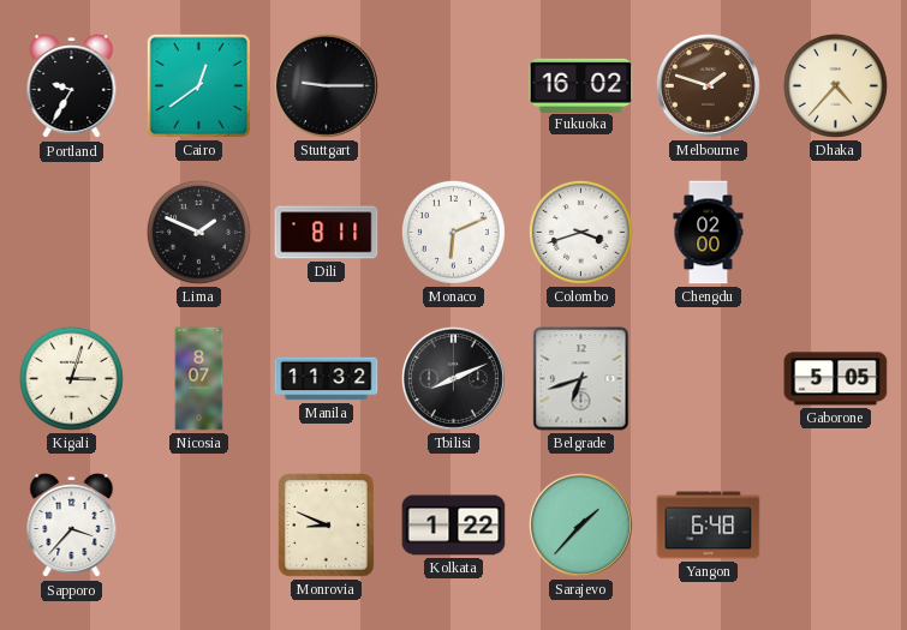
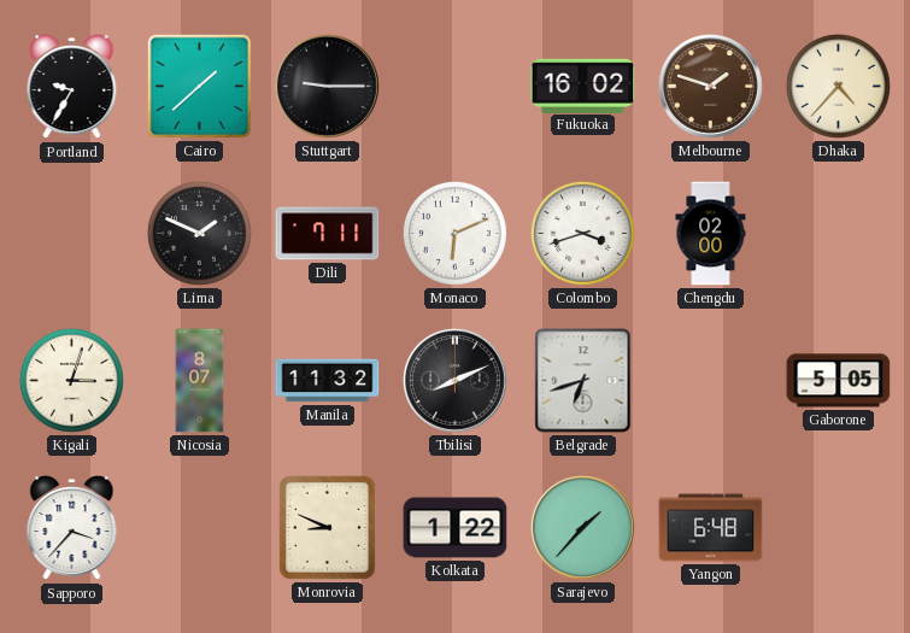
Cairo: 12:39 -> 1:38 (199, 86)
Dili: 8:11 -> 7:11 (328, 234)
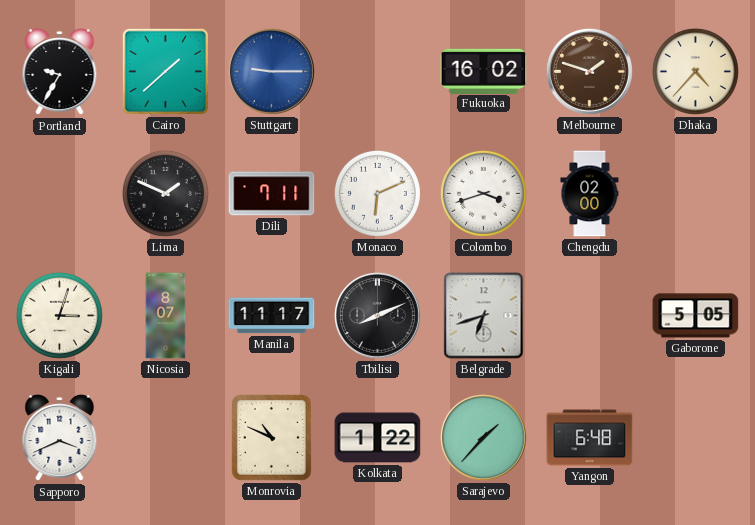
Stuttgart dial: black -> blue (272, 72)
Manila: 11:32 -> 11:17 (272, 316)
Sapporo: 3:37 -> 3:41 (60, 438)
Monrovia: 8:49 -> 10:49 (271, 437)
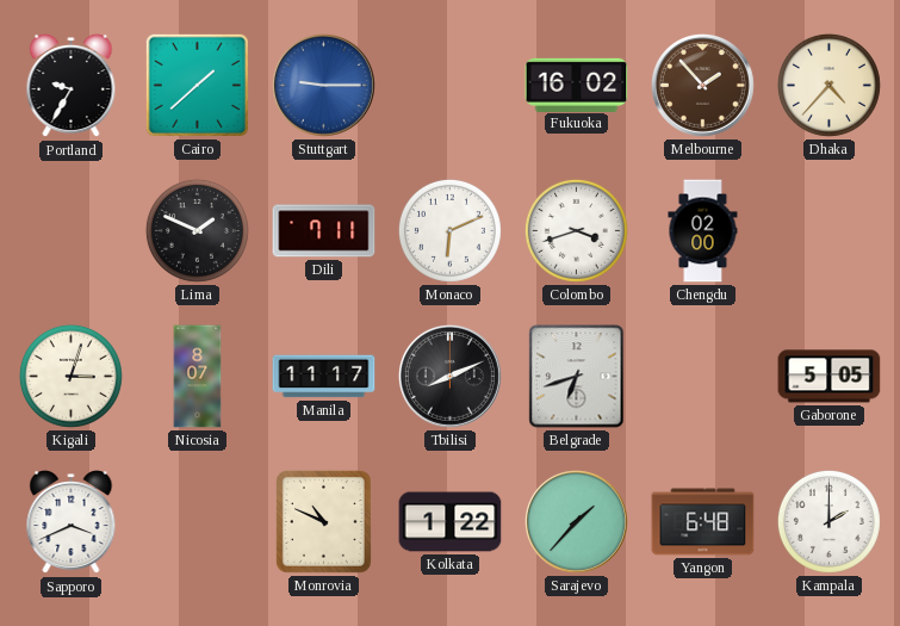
Melbourne: 1:48 -> 1:53 (703, 86)
Kampala: none -> 2:00 (828, 521)
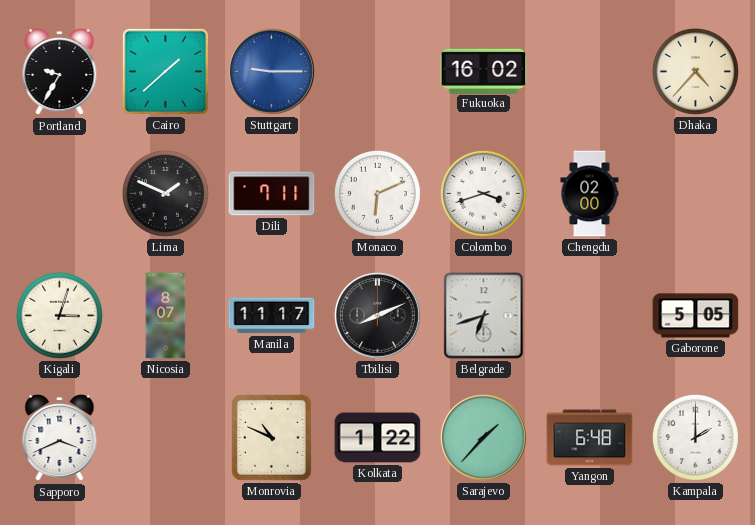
Melbourne: 1:53 -> none (703, 86)
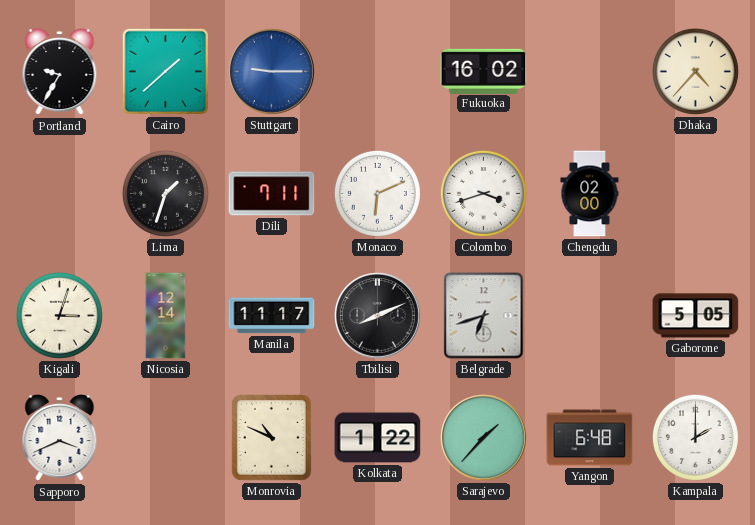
Lima: 1:49 -> 1:33 (165, 193)
Nicosia: 8:07 -> 12:14 (166, 316)
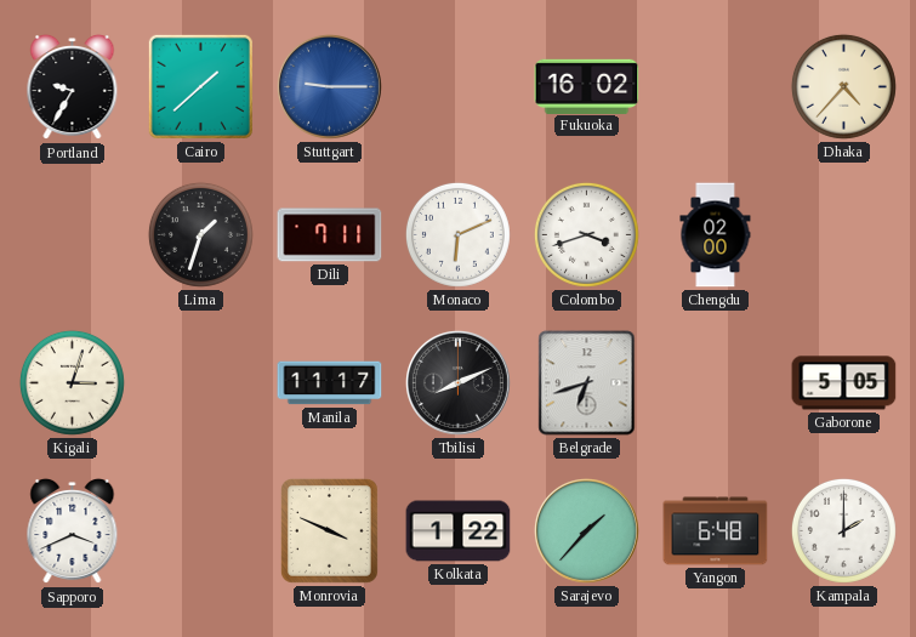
Nicosia: 12:14 -> none (166, 316)
Monrovia: 10:49 -> 3:49 (329, 530)
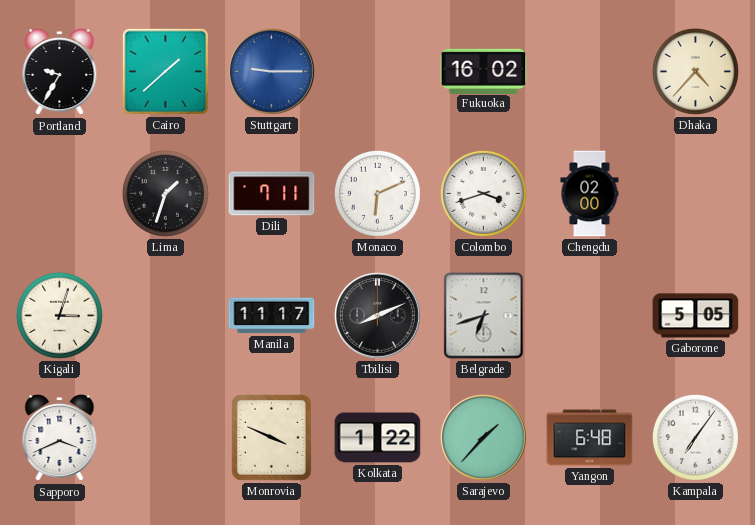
Kampala: 2:00 -> 7:06 (695, 437)
